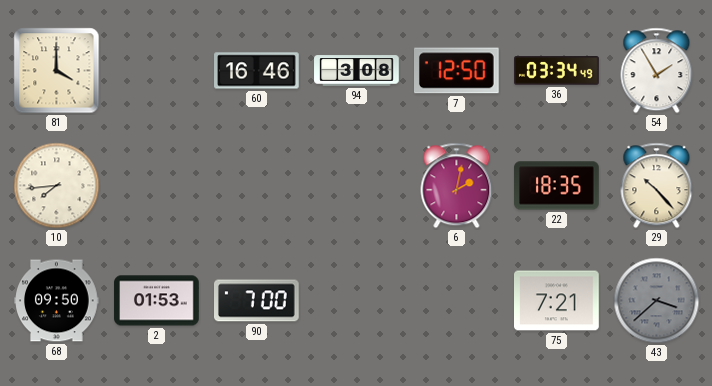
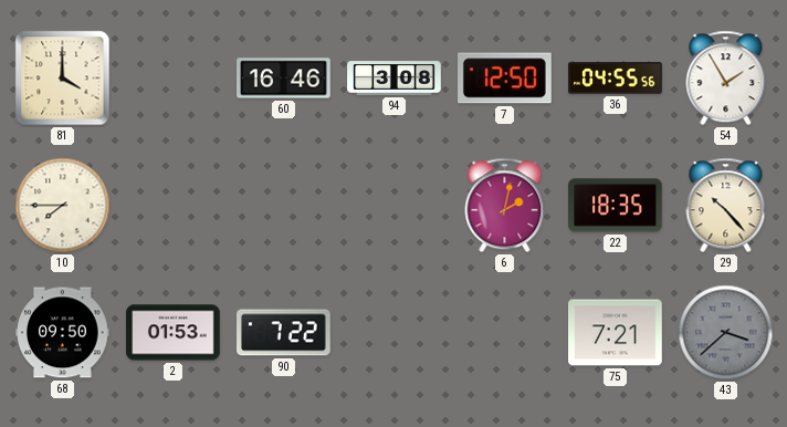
36: 03:34 -> 04:55 (616, 79)
10: 7:44 -> 7:45 (63, 206)
90: 7:00 -> 7:22 (284, 333)
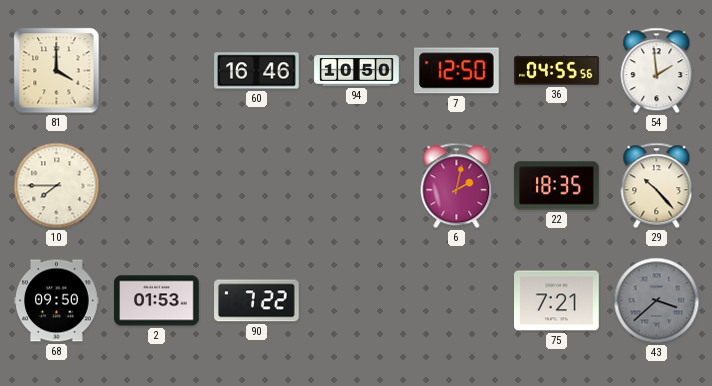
94: 3:08 -> 10:50 (357, 71)
54: 1:55 -> 1:59 (657, 71)
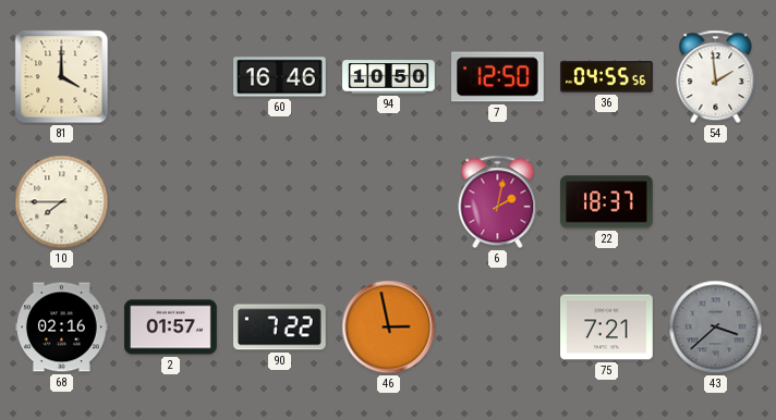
22: 18:35 -> 18:37 (607, 202)
29: 10:23 -> none (657, 186)
68: 09:50 -> 02:16 (62, 328)
2: 01:53 -> 01:57 (171, 328)
46: none -> 2:58 (389, 328)
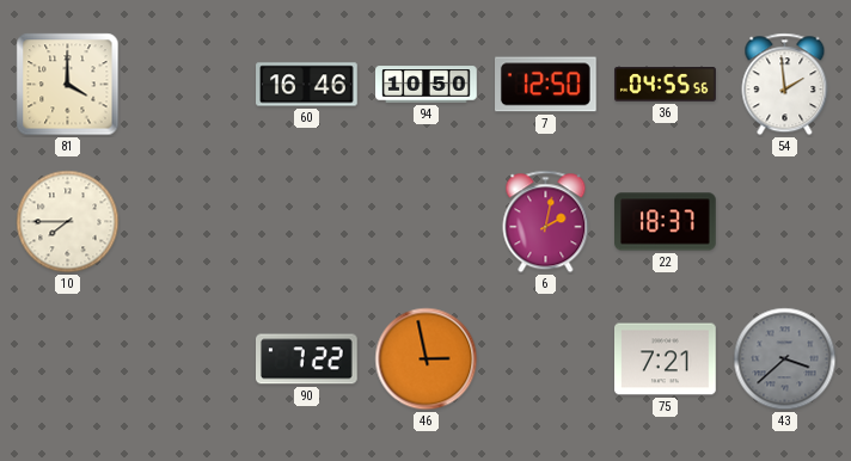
68: 02:16 -> none (62, 328)
2: 01:57 -> none (171, 328)
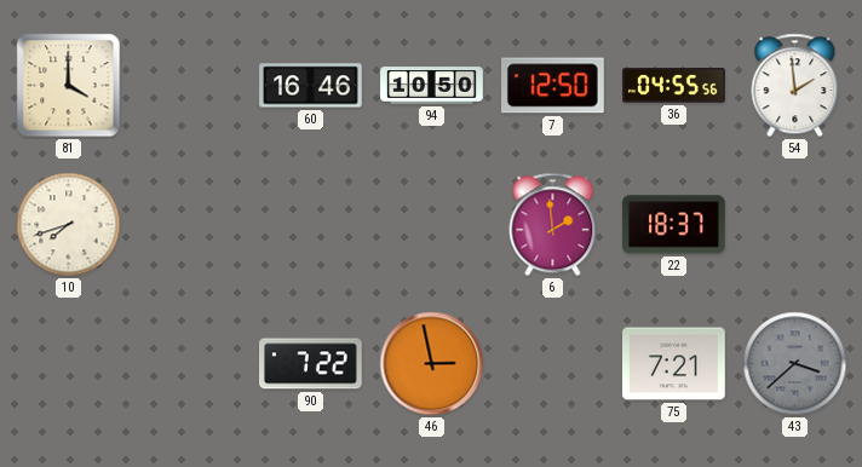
10: 7:45 -> 7:42 (69, 225)
6: 2:02 -> 1:59 (553, 225)
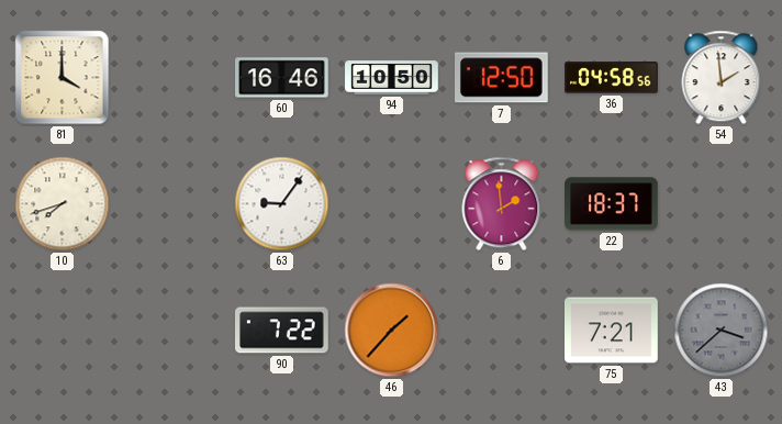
36: 04:55 -> 04:58 (612, 78)
63: none -> 9:06 (282, 204)
46: 2:58 -> 1:37 (392, 331)
